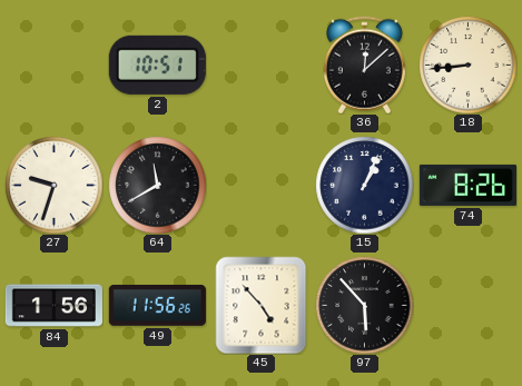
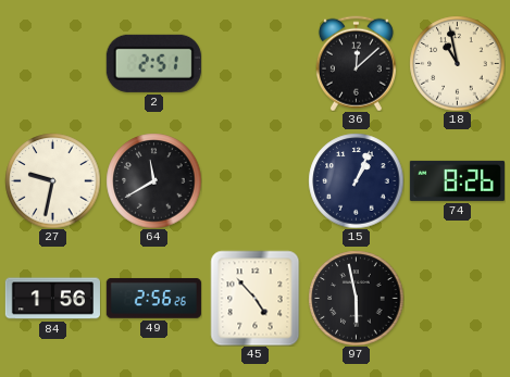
2: 10:51 -> 2:51 (153, 63)
18: 8:44 -> 10:58 (457, 63)
27: 9:33 -> 9:32 (52, 180)
49: 11:56 -> 2:56 (153, 299)
97: 5:53 -> 5:58 (356, 298)
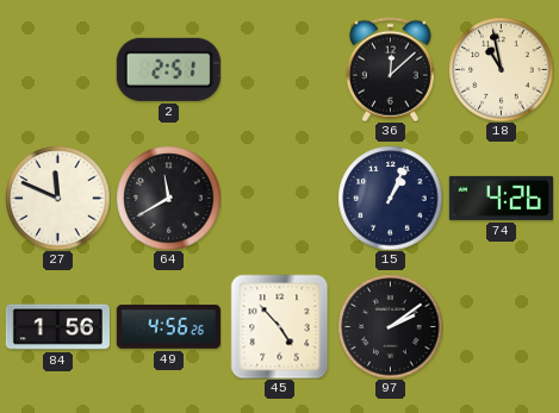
27: 9:32 -> 11:49 (57, 198)
74: 8:26 -> 4:26 (501, 198)
49: 2:56 -> 4:56 (168, 327)
97: 5:58 -> 2:09 (390, 326)
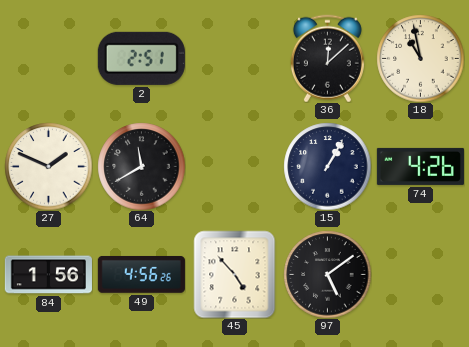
27: 11:49 -> 1:49 (48, 166)
15: 1:04 -> 1:05 (327, 166)
97: 2:09 -> 5:09 (327, 274)
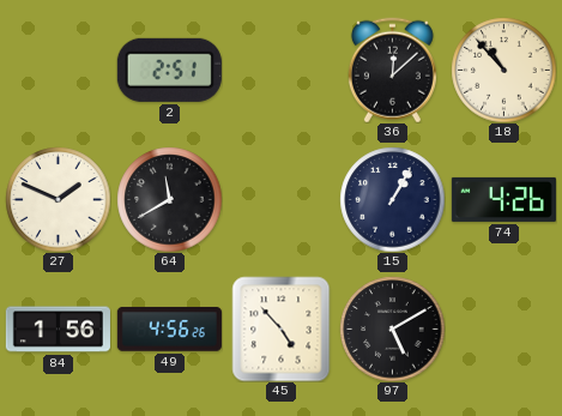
18: 10:58 -> 10:53 (503, 70)
97: 5:09 -> 5:10 (392, 328)
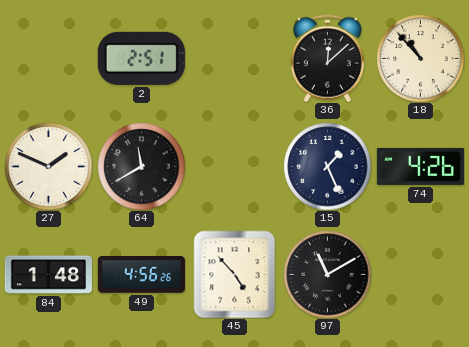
15: 1:05 -> 1:26 (327, 166)
84: 1:56 -> 1:48 (48, 275)
97: 5:10 -> 11:10 (327, 274)
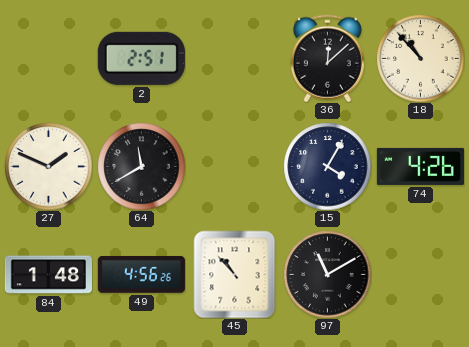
15: 1:26 -> 4:05 (327, 166)
45: 4:53 -> 10:53 (235, 274)
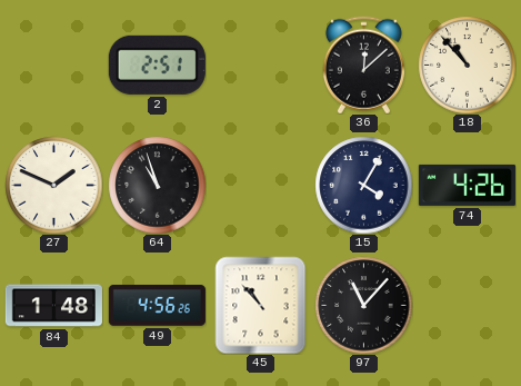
64: 11:40 -> 10:57 (157, 185)
97: 11:10 -> 11:07 (363, 305)
